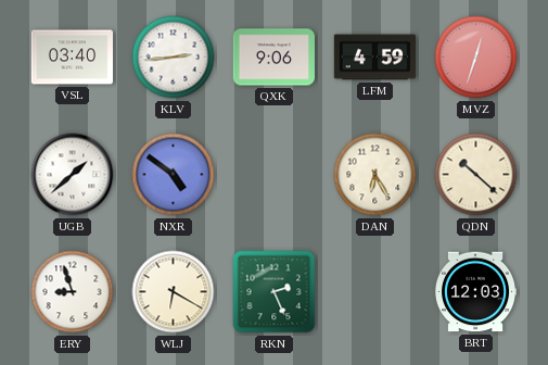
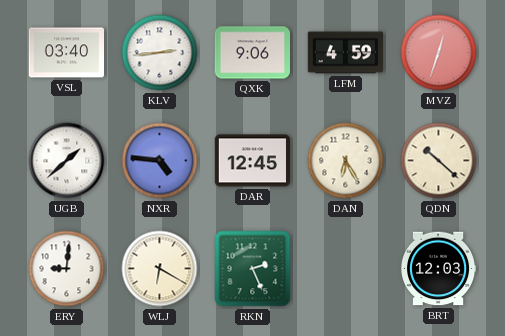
NXR: 4:51 -> 4:46 (160, 161)
DAR: none -> 12:45 (252, 161)
ERY: 8:57 -> 9:01 (67, 269)
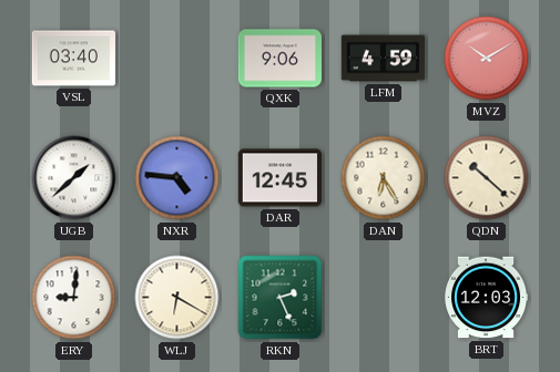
KLV: 2:44 -> none (160, 53)
MVZ: 12:33 -> 10:10 (487, 59)
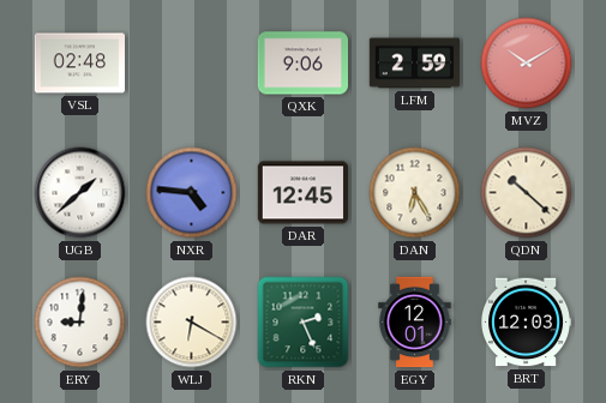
VSL: 03:40 -> 02:48 (80, 64)
LFM: 4:59 -> 2:59 (415, 64)
EGY: none -> 12:01 (415, 323)
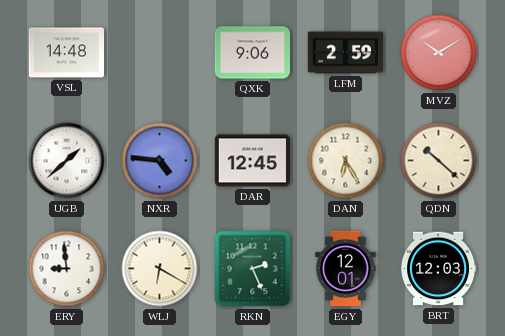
VSL: 02:48 -> 14:48 (67, 53)
ERY: 9:01 -> 8:59 (67, 269)
